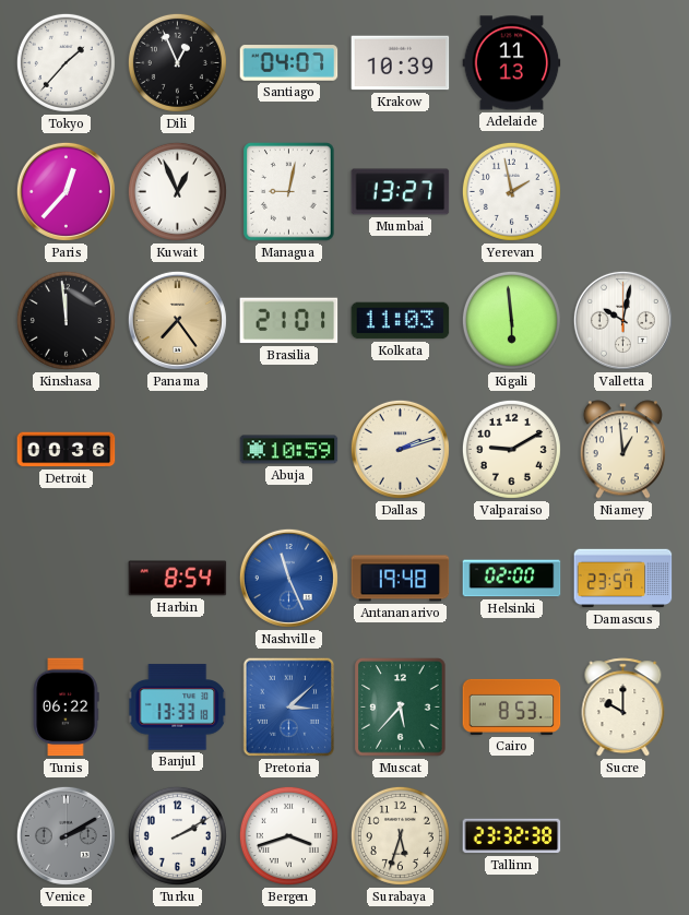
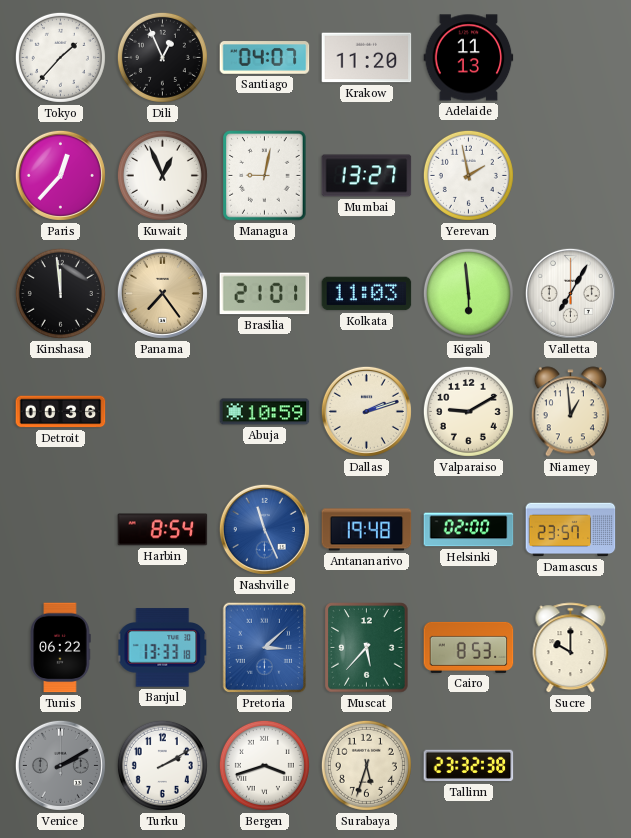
Krakow: 10:39 -> 11:20 (367, 58)
Valletta: 10:02 -> 7:05 (570, 293)
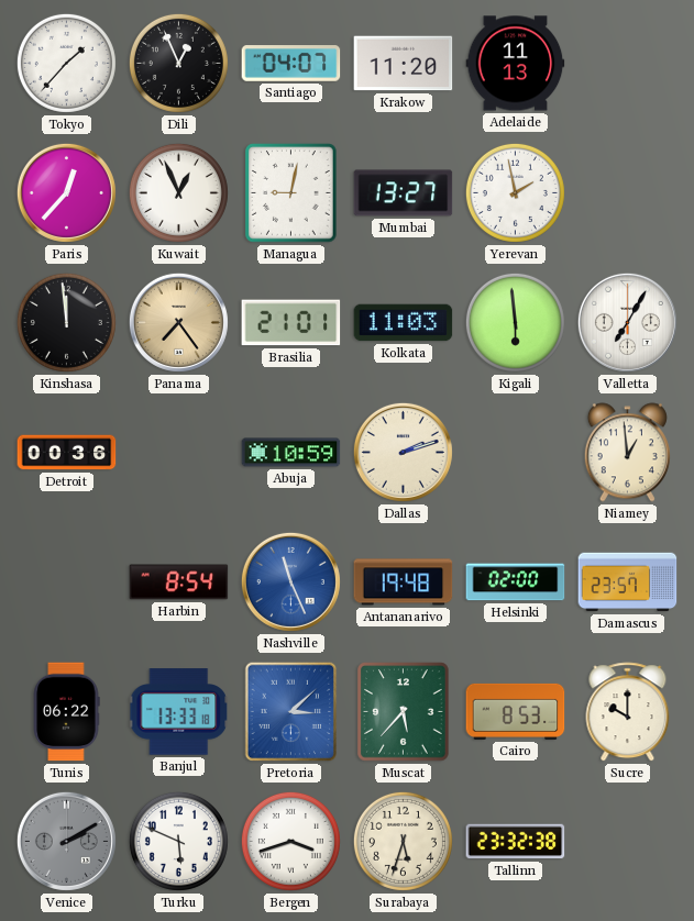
Valparaiso: 9:10 -> none (468, 411)
Turku: 2:10 -> 5:49 (178, 841)
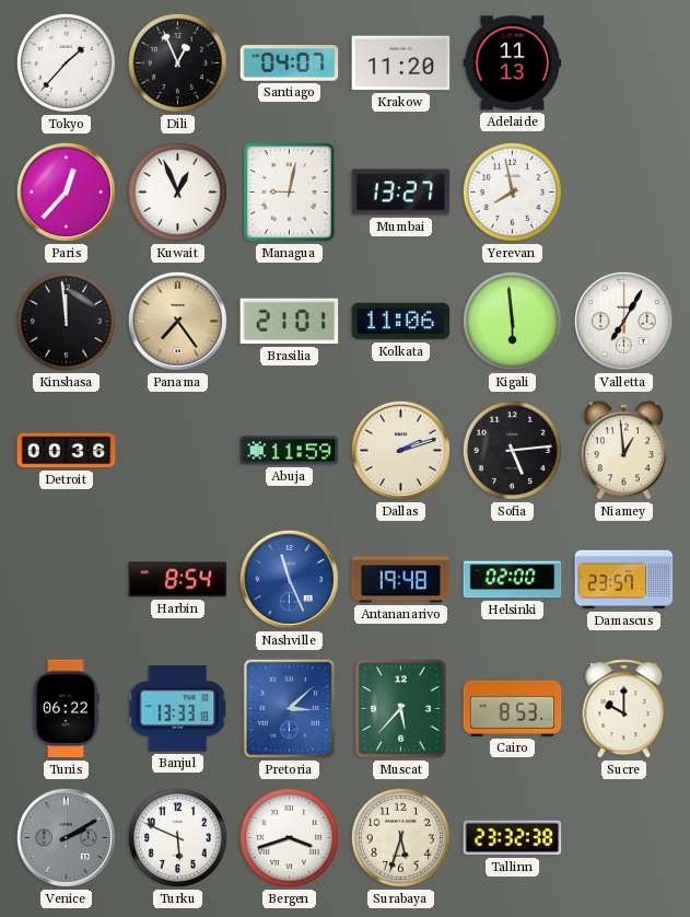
Yerevan: 1:58 -> 7:58 (512, 191)
Kolkata: 11:03 -> 11:06 (401, 322)
Abuja: 10:59 -> 11:59 (290, 451)
Sofia: none -> 5:14 (512, 450)
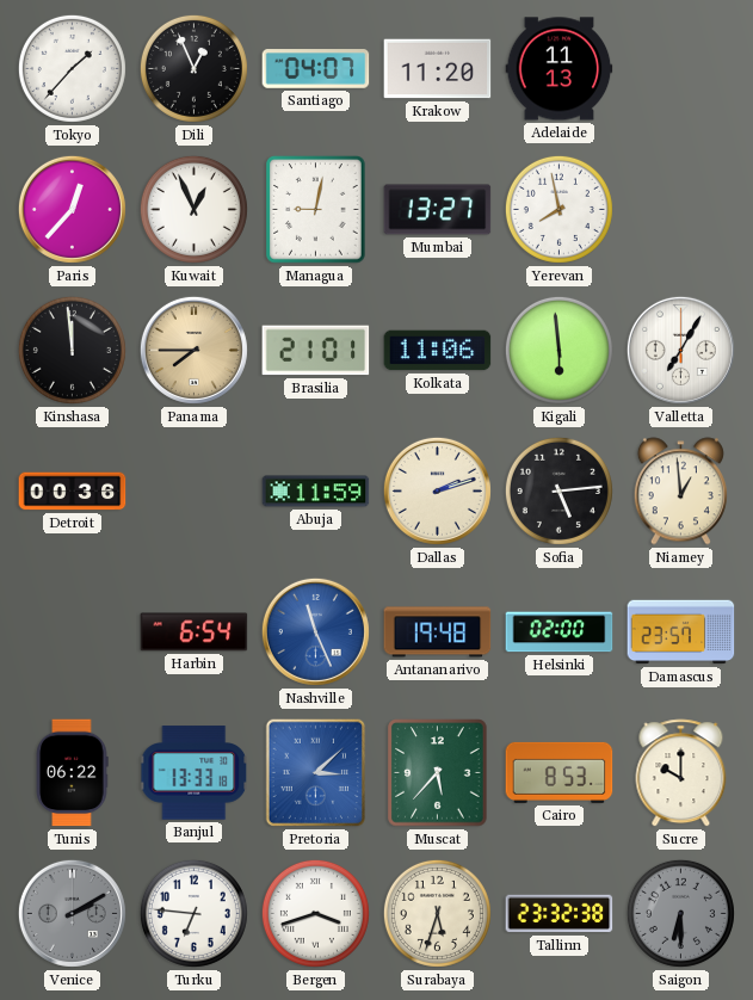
Panama: 7:24 -> 7:45 (193, 350)
Harbin: 8:54 -> 6:54 (195, 632)
Turku: 5:49 -> 6:46 (193, 913)
Saigon: none -> 6:30 (680, 913)
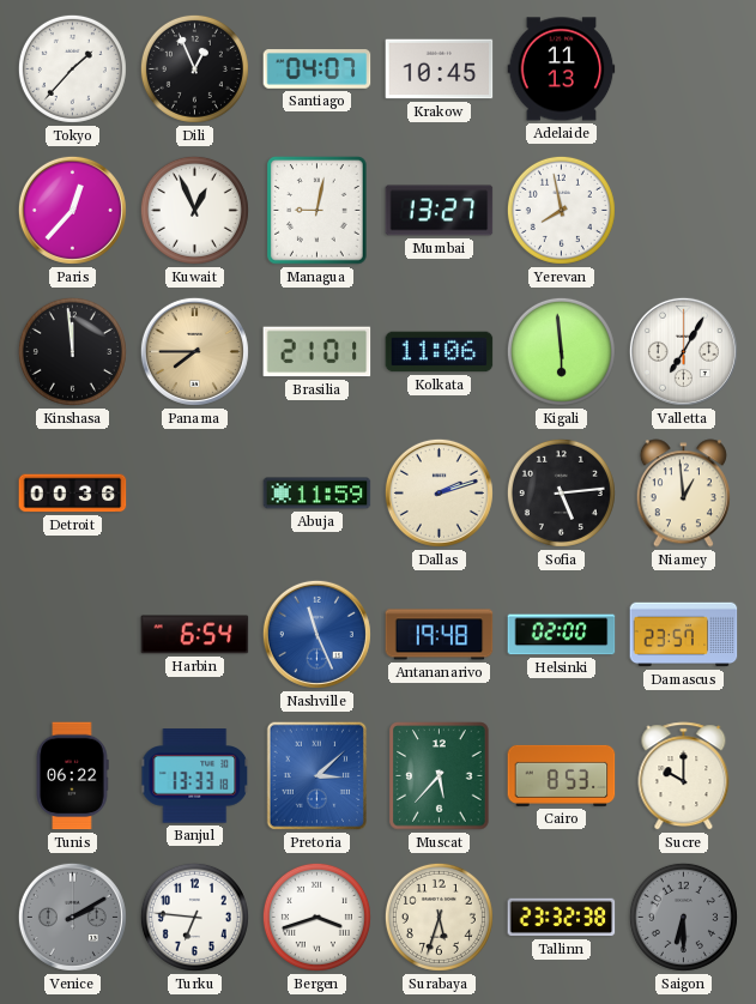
Krakow: 11:20 -> 10:45 (440, 69)
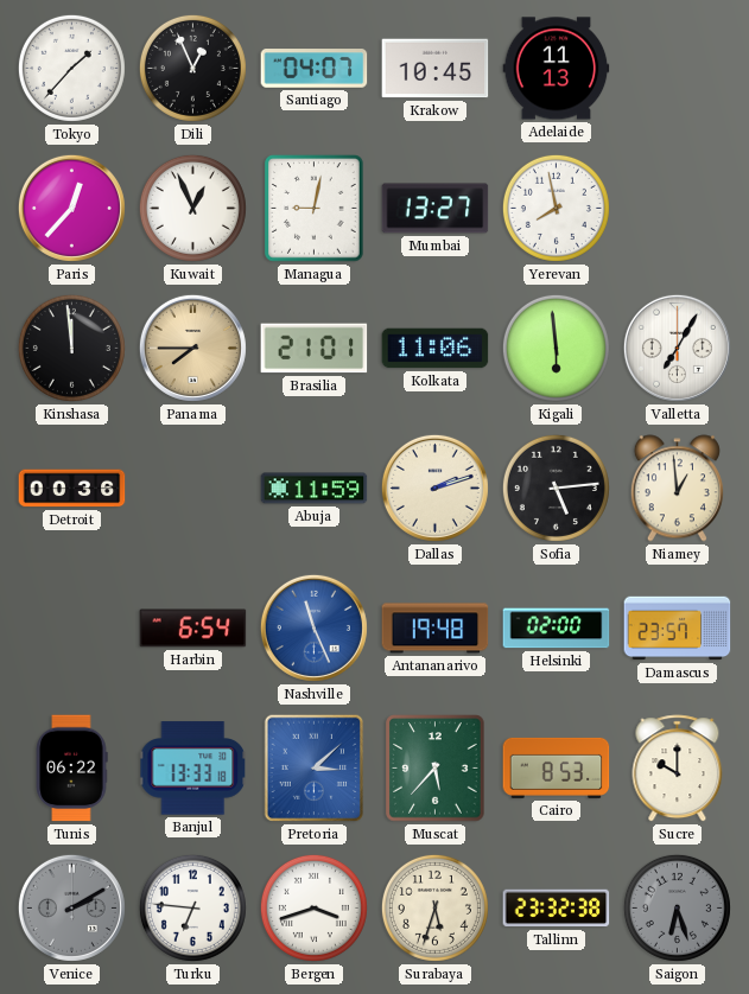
Saigon: 6:30 -> 6:27 (677, 907)
